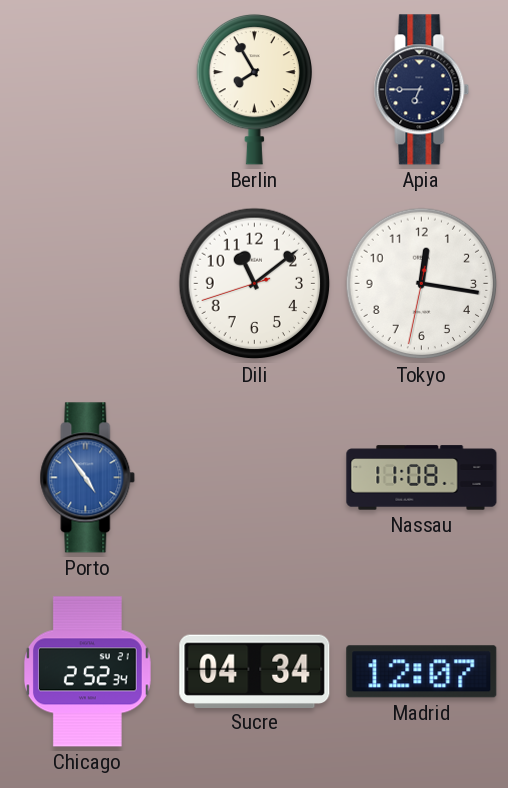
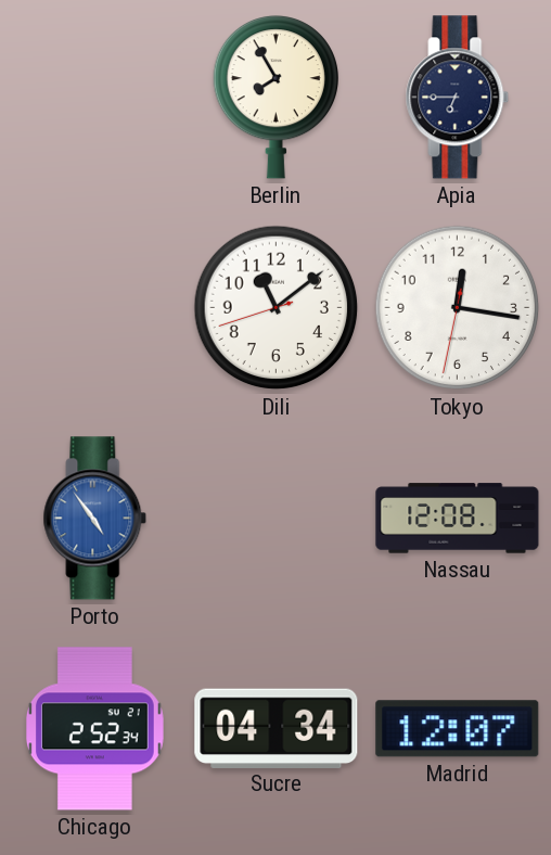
Nassau: 11:08 -> 12:08 (458, 519)
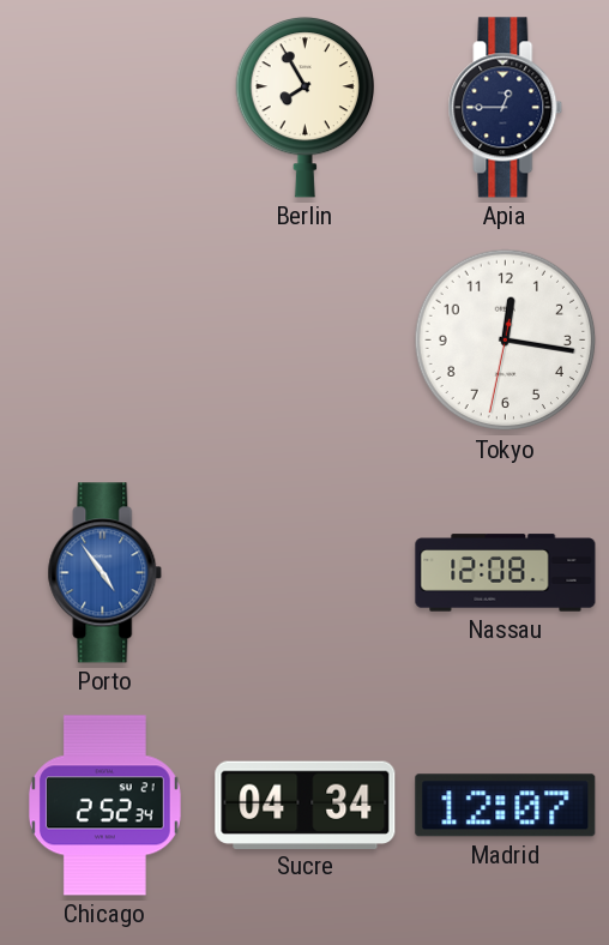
Apia: 6:45 -> 12:45 (506, 108)
Dili: 11:08 -> none (277, 308)
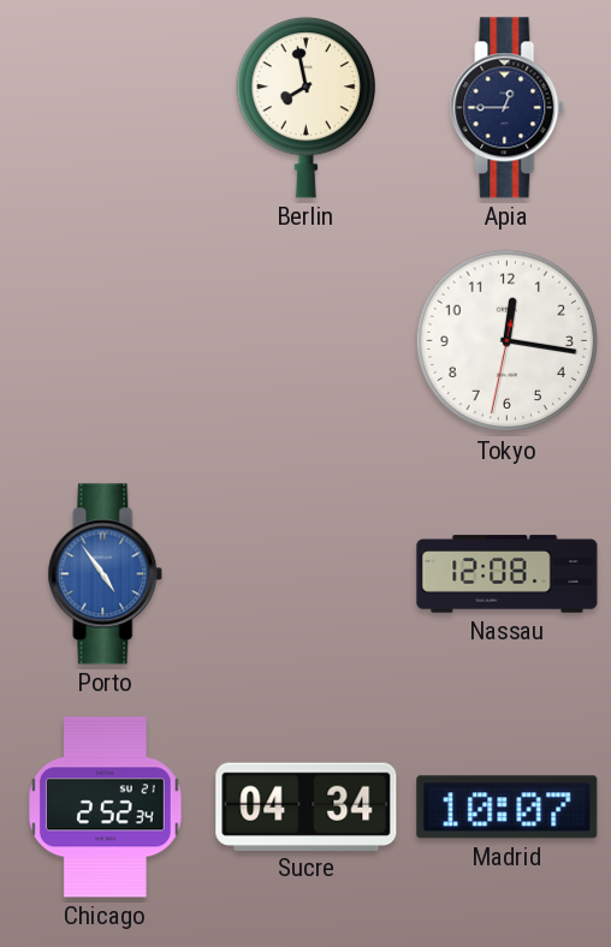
Berlin: 7:55 -> 7:58 (305, 107)
Madrid: 12:07 -> 10:07 (508, 808)
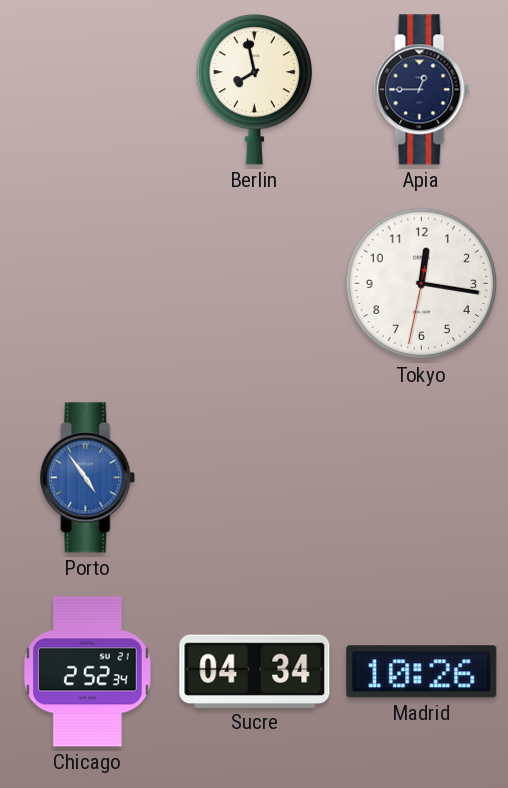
Nassau: 12:08 -> none (508, 574)
Madrid: 10:07 -> 10:26 (422, 672)
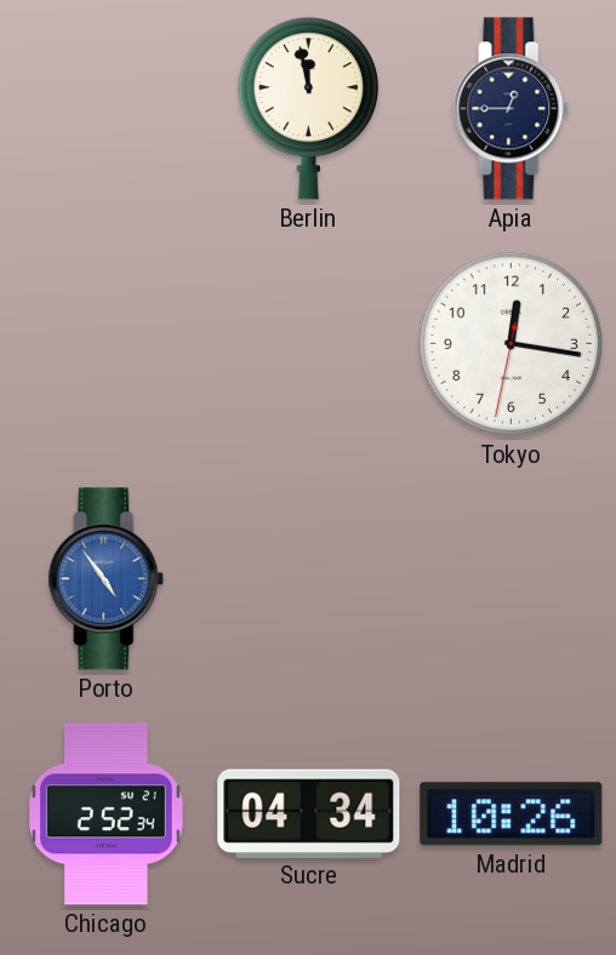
Berlin: 7:58 -> 11:58 (308, 108)
